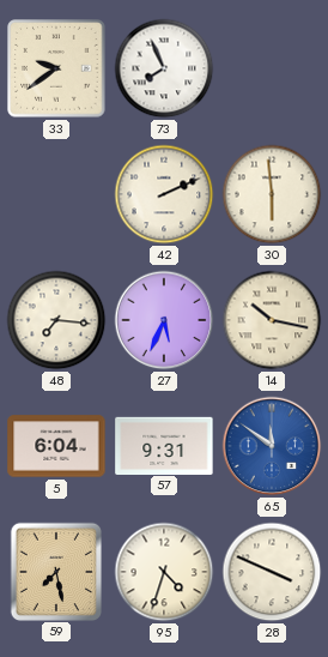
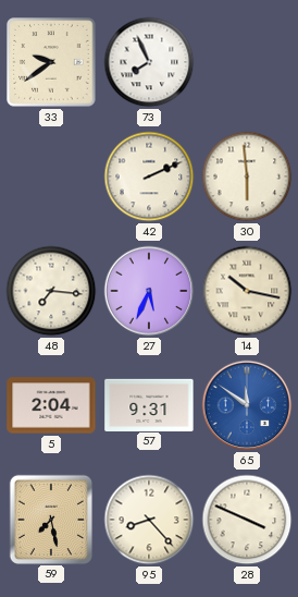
5: 6:04 -> 2:04 (51, 405)
95: 4:33 -> 8:23 (149, 520)
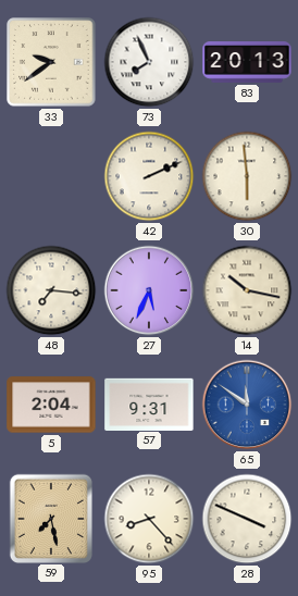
83: none -> 20:13 (247, 63)
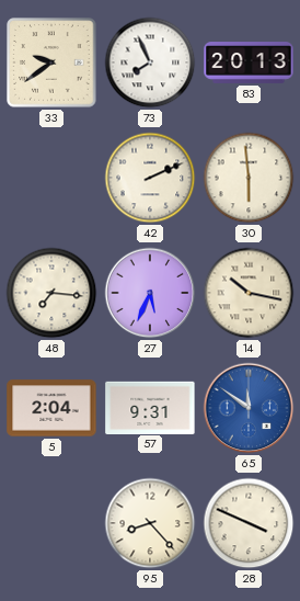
59: 7:28 -> none (50, 518)
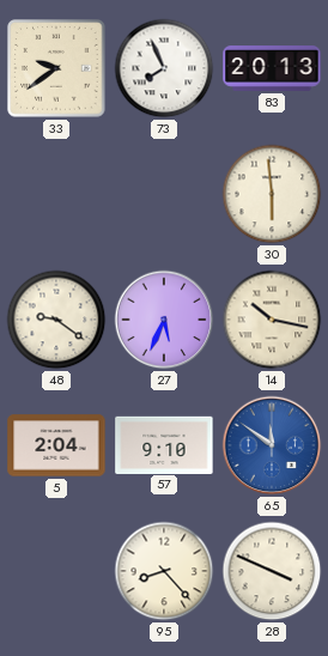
42: 2:11 -> none (150, 178)
48: 7:16 -> 9:21 (56, 320)
57: 9:31 -> 9:10 (164, 444)
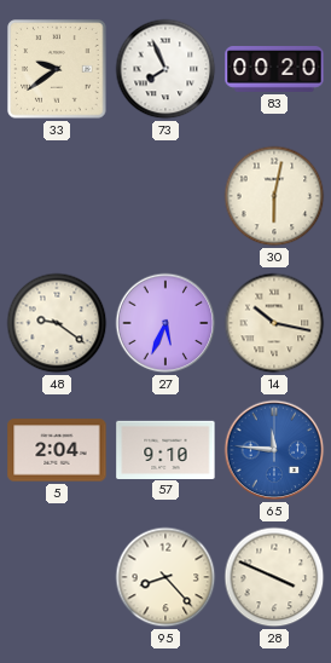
83: 20:13 -> 00:20 (274, 70)
30: 5:59 -> 6:02 (274, 196)
65: 11:51 -> 11:46 (274, 450)
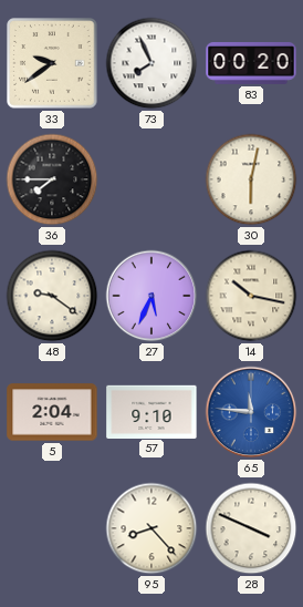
36: none -> 7:45 (52, 179)
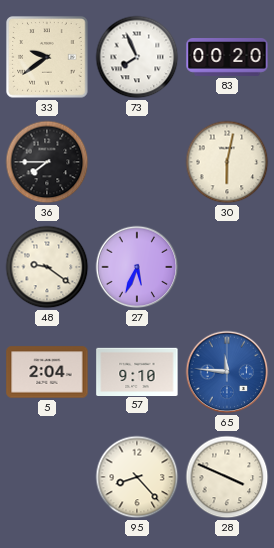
14: 10:17 -> none (251, 296)
